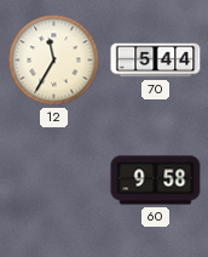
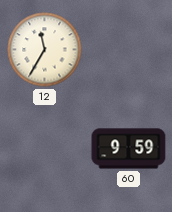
70: 5:44 -> none (156, 61)
60: 9:58 -> 9:59 (129, 149)
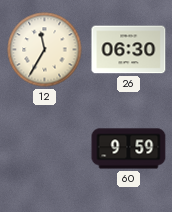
26: none -> 06:30 (129, 50)
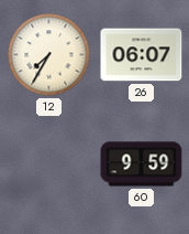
12: 11:35 -> 7:35 (49, 55)
26: 06:30 -> 06:07 (142, 55)
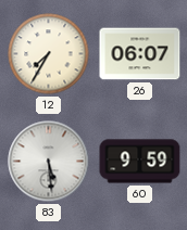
83: none -> 5:29 (49, 162)
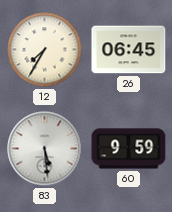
26: 06:07 -> 06:45 (129, 50)
